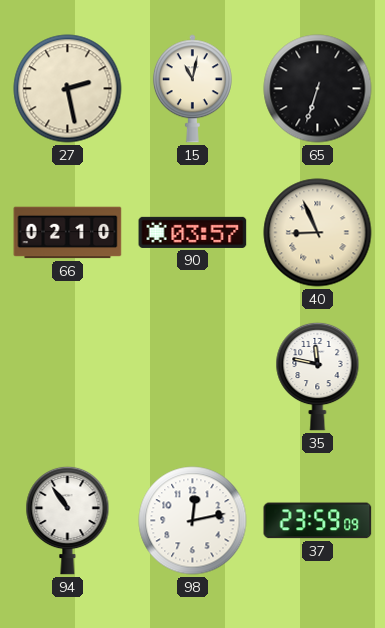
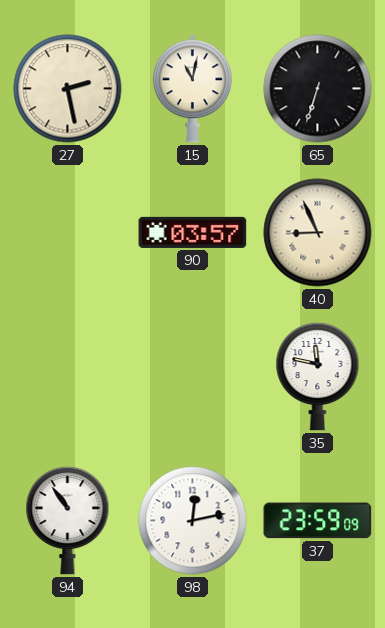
66: 02:10 -> none (68, 233)
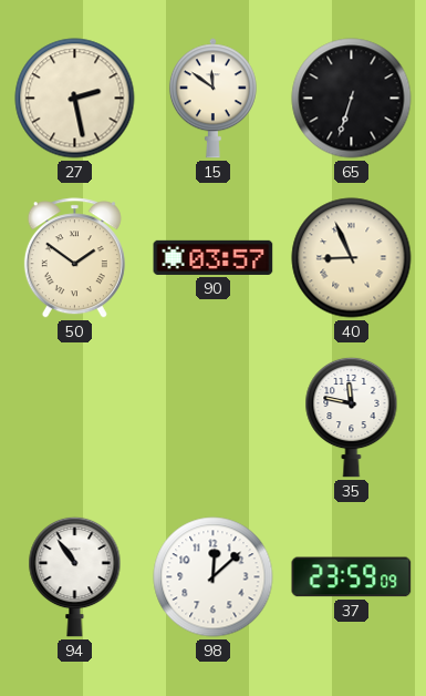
15: 11:02 -> 11:51 (212, 99)
50: none -> 1:51 (74, 258)
98: 12:13 -> 12:08 (214, 577)
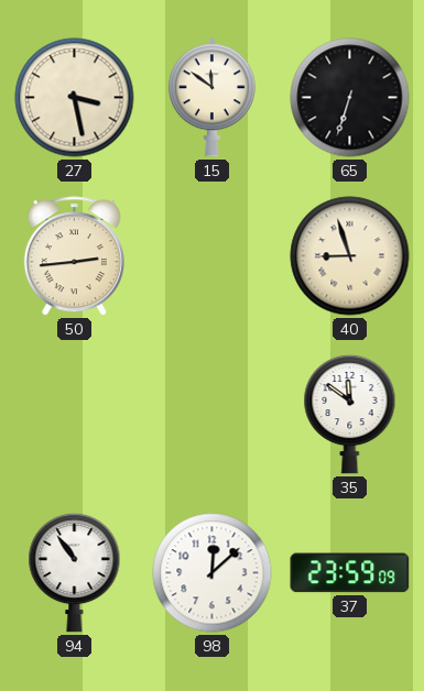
27: 2:28 -> 3:28 (75, 98)
50: 1:51 -> 2:44 (74, 256)
90: 03:57 -> none (214, 257)
40: 8:56 -> 8:57 (350, 256)
35: 11:47 -> 11:51 (350, 414)
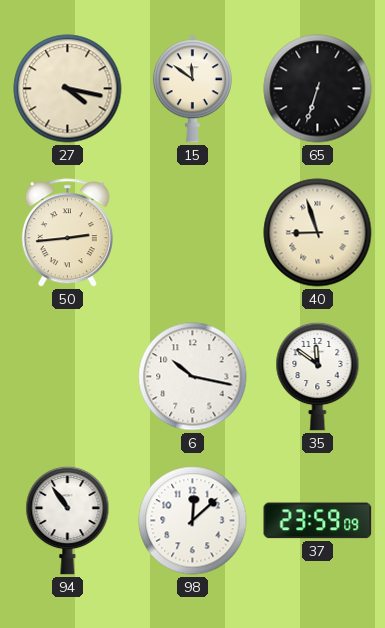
27: 3:28 -> 4:17 (68, 89)
6: none -> 10:17 (193, 377)
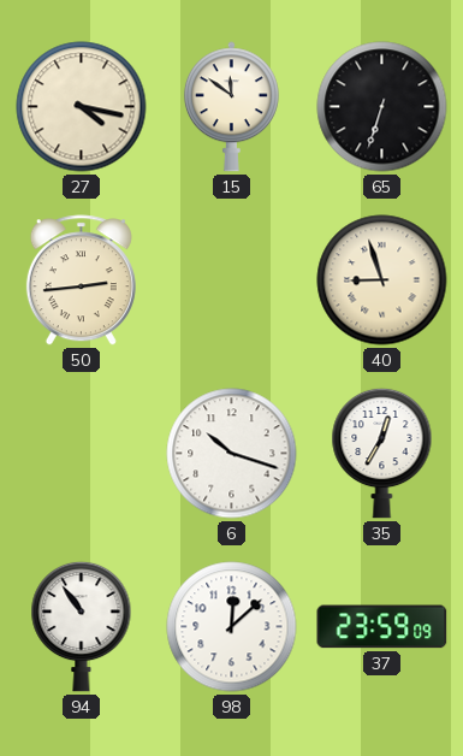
6: 10:17 -> 10:18 (232, 454)
35: 11:51 -> 12:35 (382, 453)
